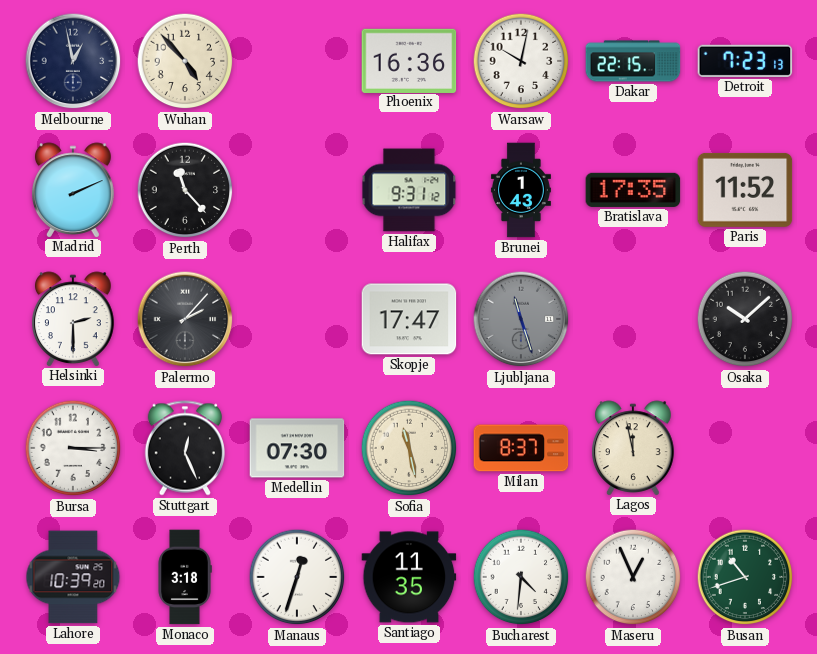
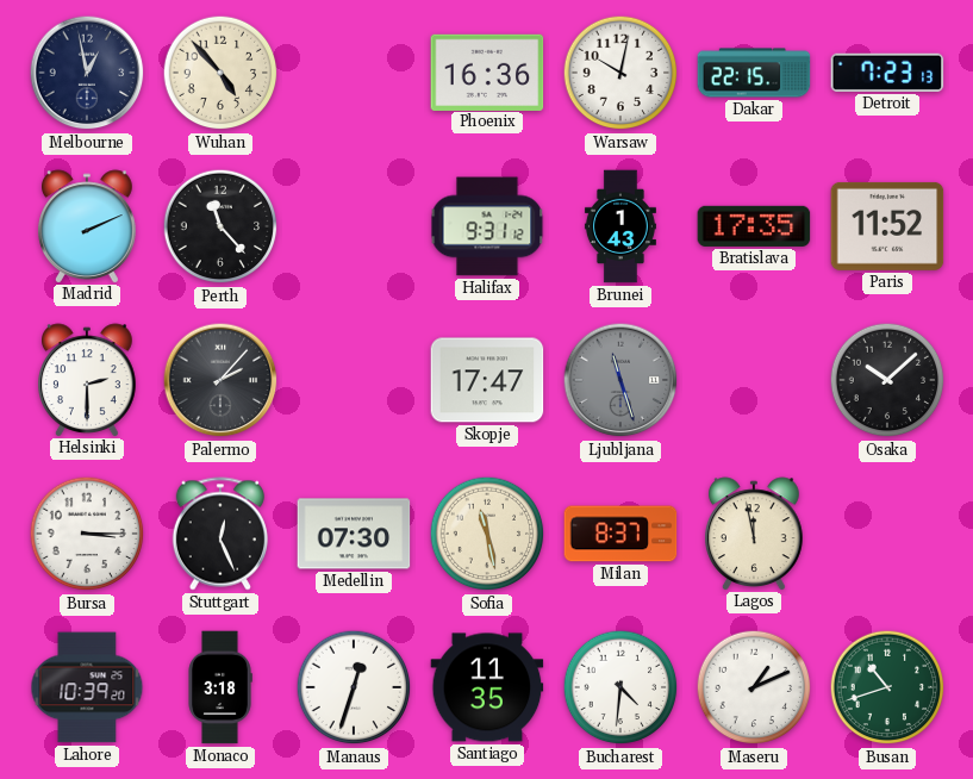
Maseru: 12:56 -> 1:11 (754, 687)
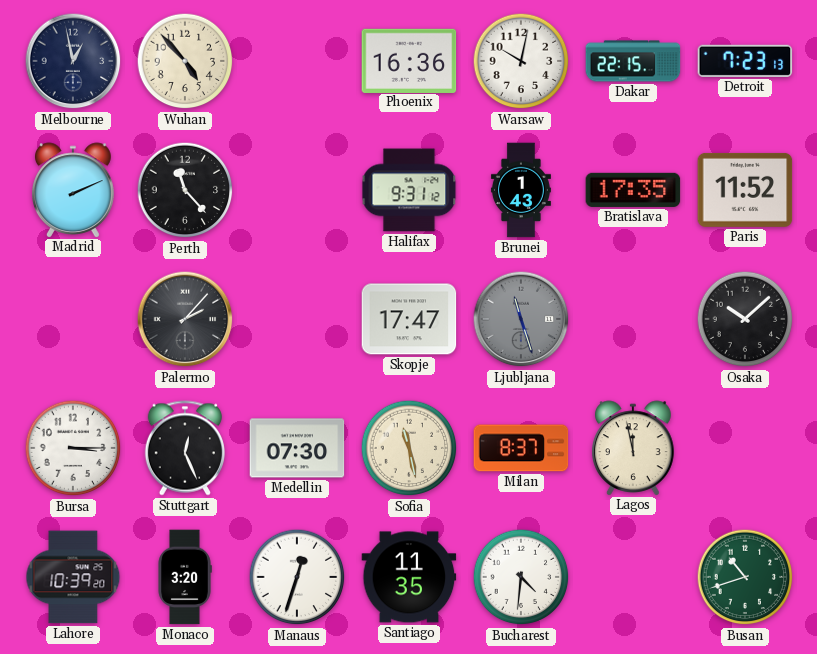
Helsinki: 2:30 -> none (88, 380)
Monaco: 3:18 -> 3:20 (185, 577)
Maseru: 1:11 -> none (754, 687)
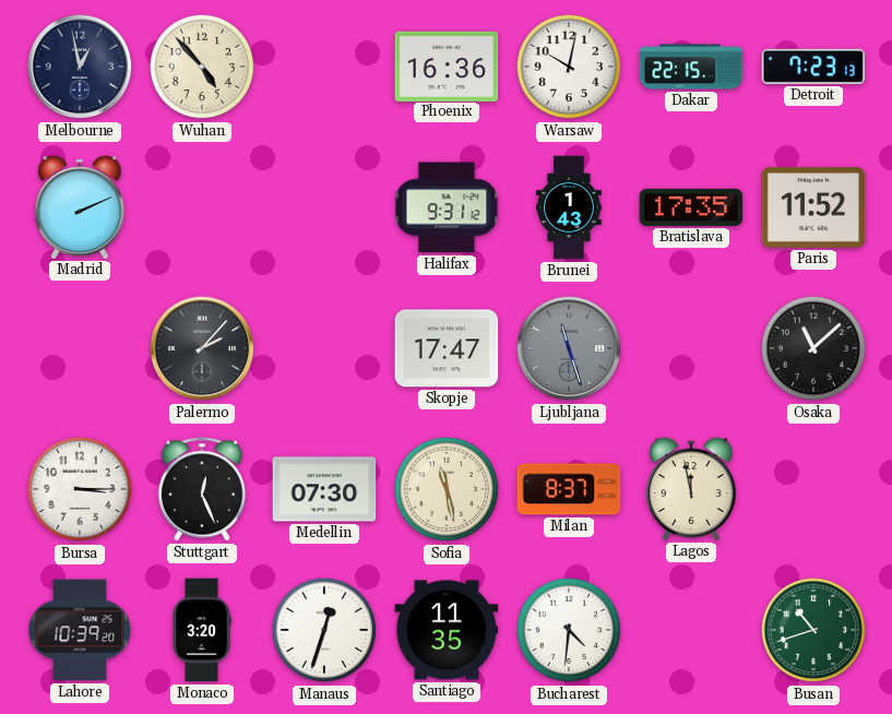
Perth: 11:23 -> none (185, 190)
Osaka: 10:08 -> 11:08 (813, 348)
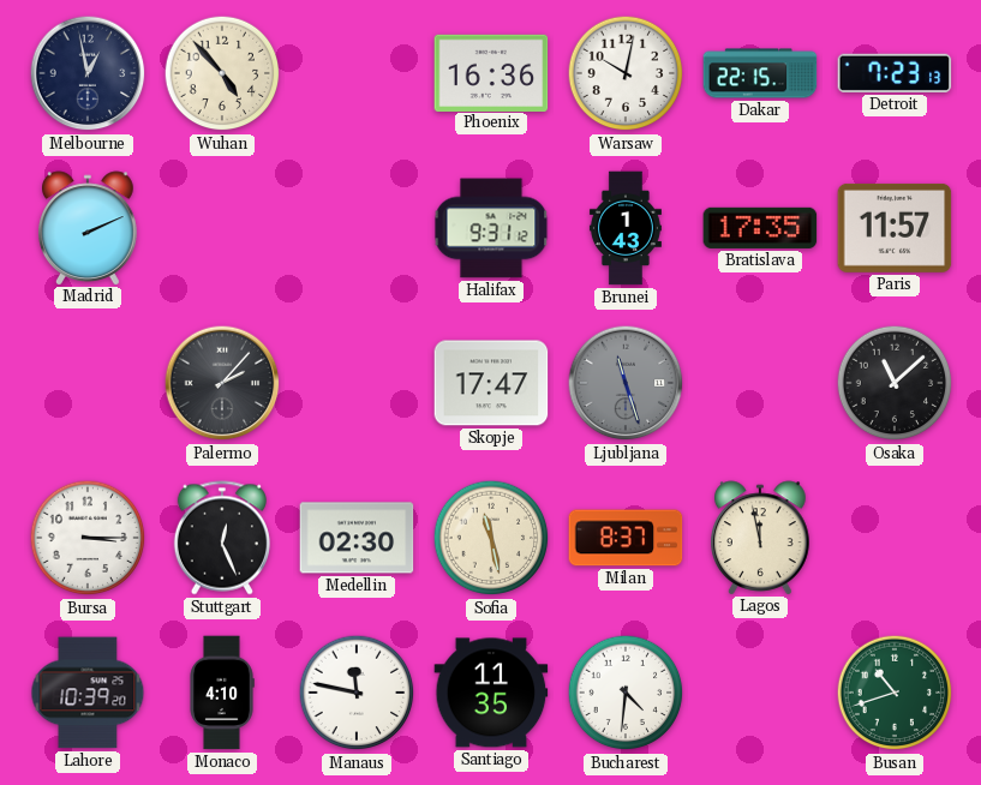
Paris: 11:52 -> 11:57 (895, 228)
Medellin: 07:30 -> 02:30 (357, 538)
Monaco: 3:20 -> 4:10 (222, 693)
Manaus: 12:33 -> 11:47 (357, 693)
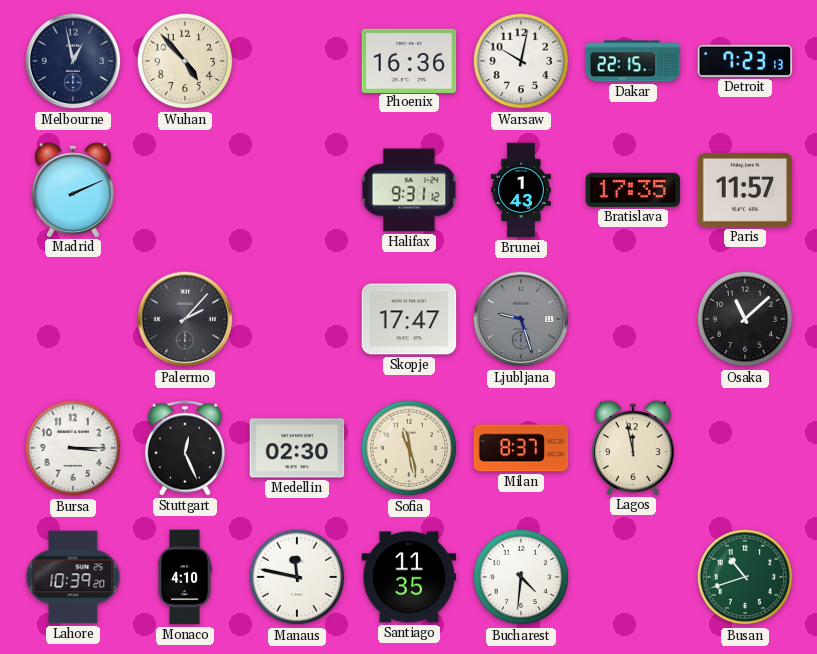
Ljubljana: 11:27 -> 9:27 (521, 319)
